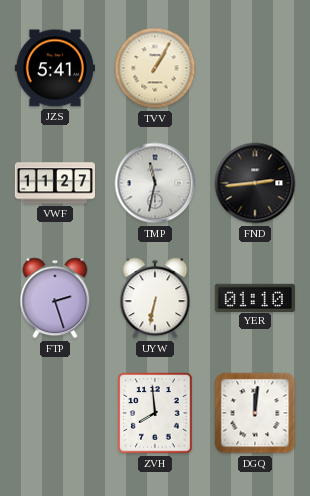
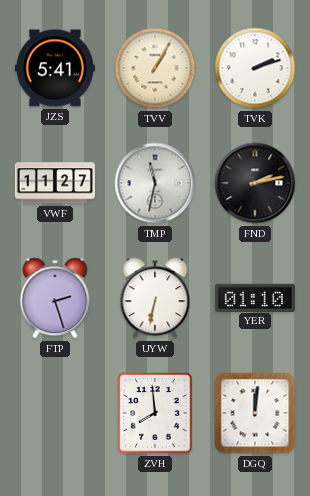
TVK: none -> 2:12 (255, 68)
FND: 2:44 -> 2:13 (255, 183)
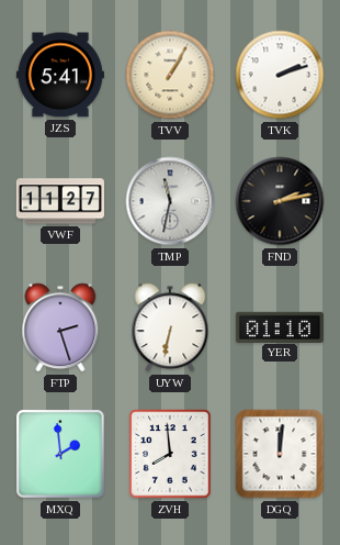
MXQ: none -> 1:59 (60, 454)
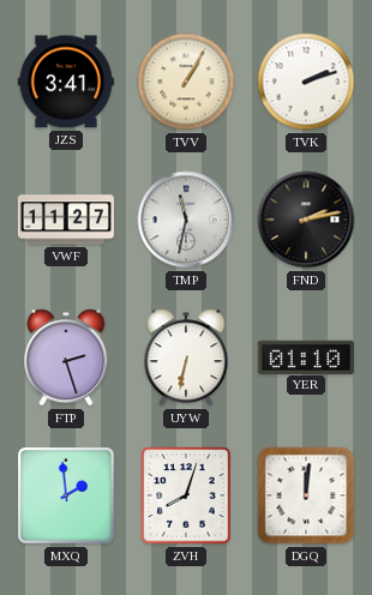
JZS: 5:41 -> 3:41 (66, 82)
ZVH: 7:59 -> 8:03 (186, 495)
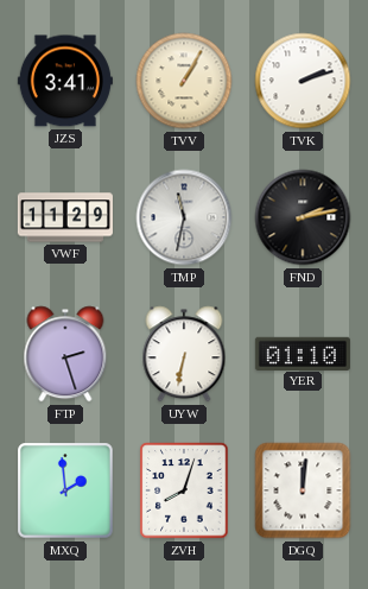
VWF: 11:27 -> 11:29 (65, 217)
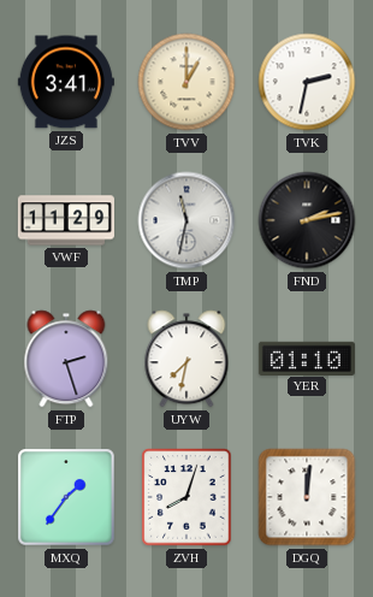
TVV: 1:05 -> 1:00 (186, 82)
TVK: 2:12 -> 2:32 (307, 82)
UYW: 6:32 -> 7:32 (186, 359)
MXQ: 1:59 -> 1:36 (66, 497)
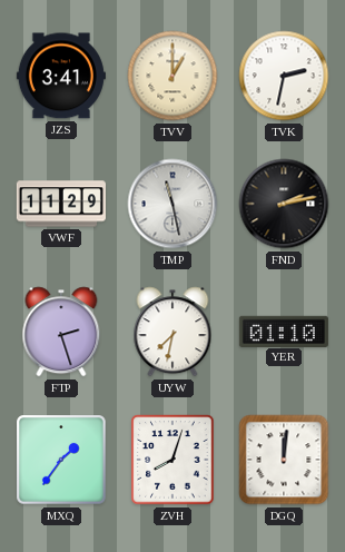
TMP: 11:32 -> 11:28 (172, 204)
